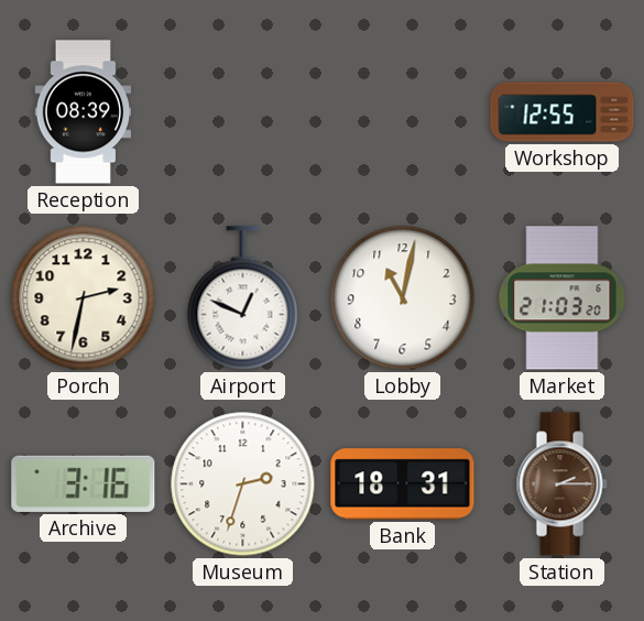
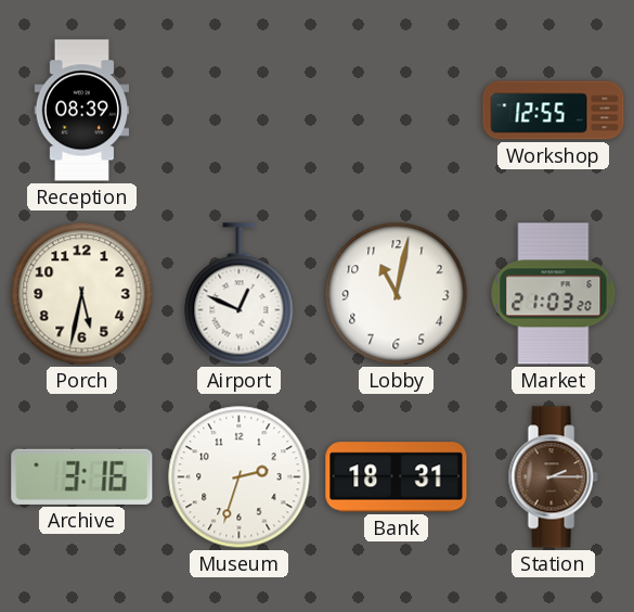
Porch: 2:32 -> 5:32 (82, 294)
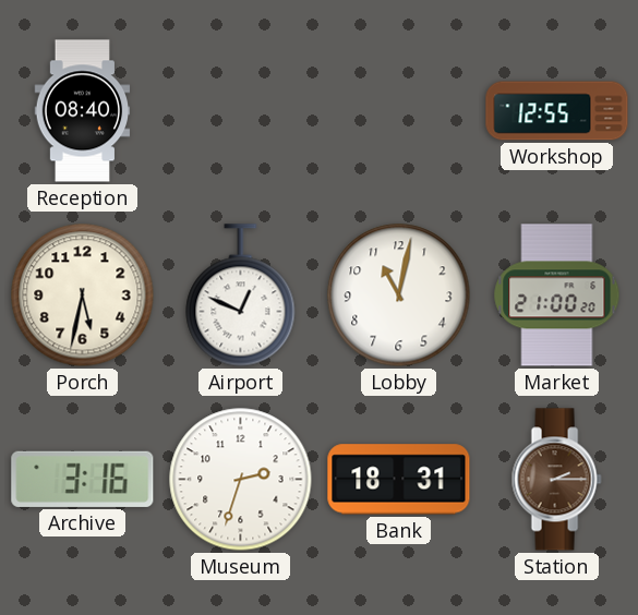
Reception: 08:39 -> 08:40 (83, 111)
Market: 21:03 -> 21:00 (557, 296)
